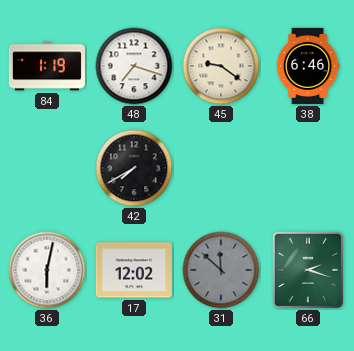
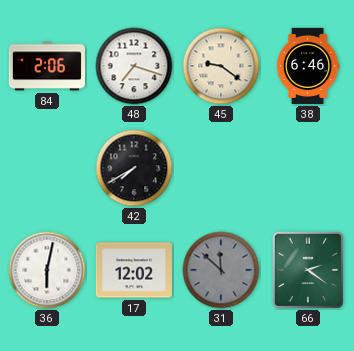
84: 1:19 -> 2:06 (47, 66)
66: 2:18 -> 2:21 (308, 270)
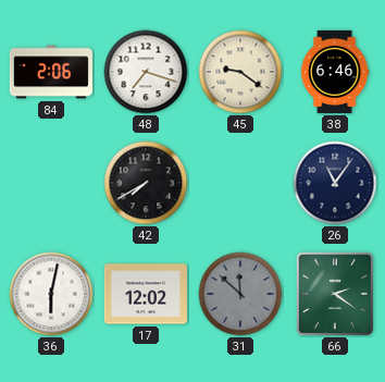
26: none -> 11:06 (335, 183)
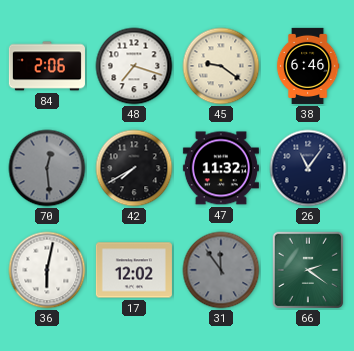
70: none -> 12:29 (47, 168)
47: none -> 11:32 (221, 168)
31: 11:52 -> 11:54 (221, 270)
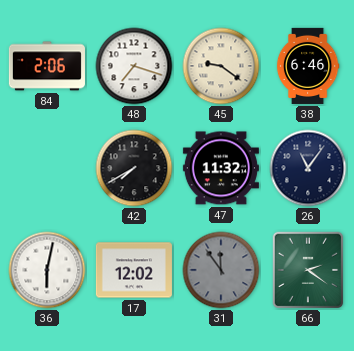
70: 12:29 -> none (47, 168)
